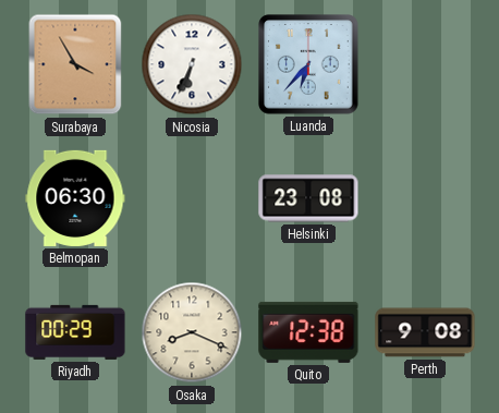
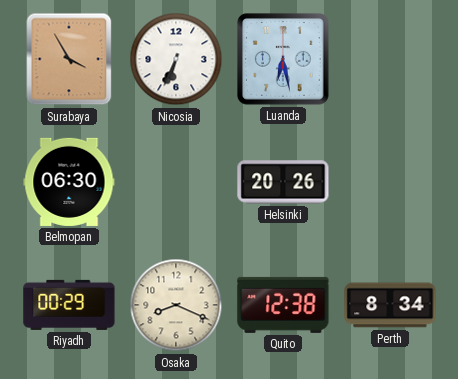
Luanda: 6:37 -> 6:28 (284, 60)
Helsinki: 23:08 -> 20:26 (283, 182)
Perth: 9:08 -> 8:34 (390, 305)
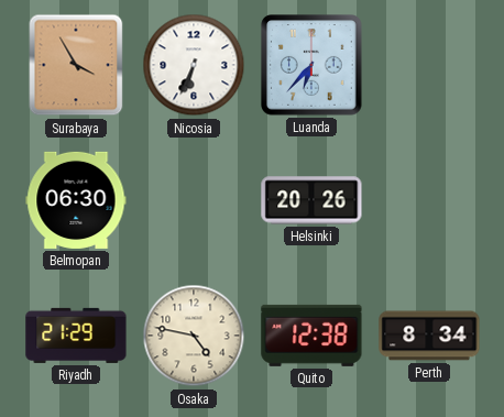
Luanda: 6:28 -> 6:37 (313, 66)
Riyadh: 00:29 -> 21:29 (76, 336)
Osaka: 8:19 -> 4:47 (194, 336)
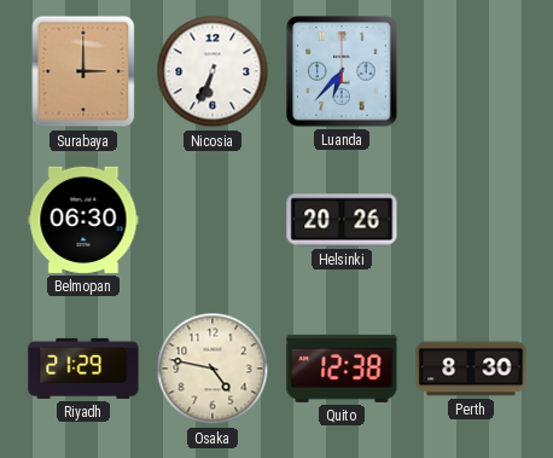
Surabaya: 3:55 -> 3:00 (83, 71)
Perth: 8:34 -> 8:30 (471, 369)
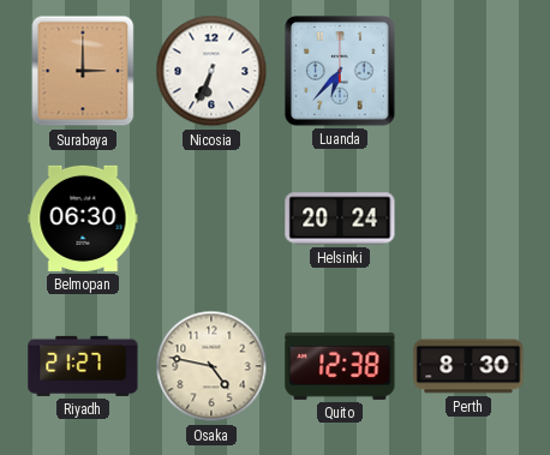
Helsinki: 20:26 -> 20:24 (340, 218)
Riyadh: 21:29 -> 21:27 (83, 366)
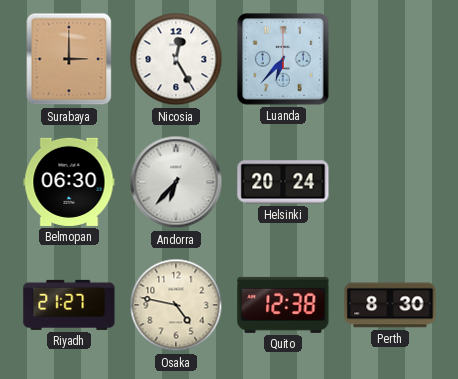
Nicosia: 6:34 -> 12:25 (176, 59)
Andorra: none -> 6:37 (176, 182)
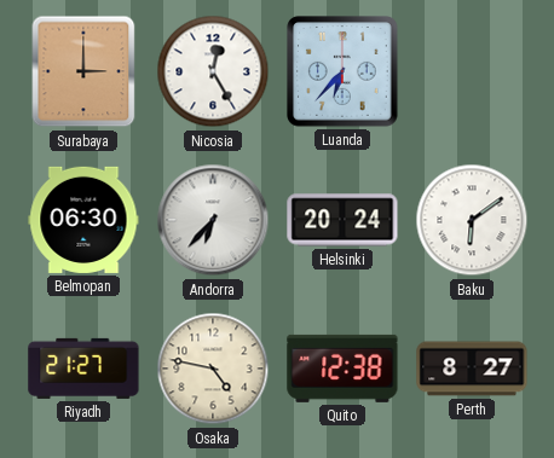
Baku: none -> 6:09 (472, 220)
Perth: 8:30 -> 8:27 (472, 369)
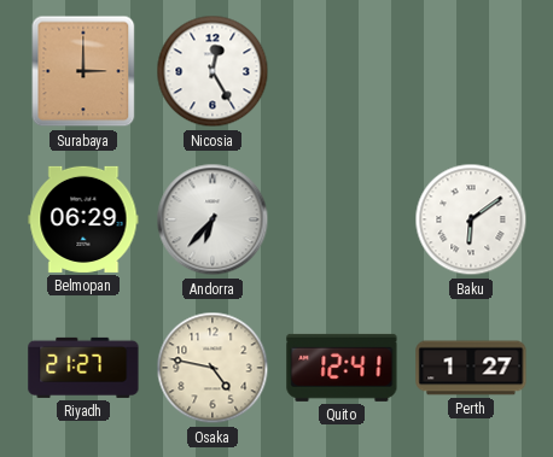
Luanda: 6:37 -> none (344, 73)
Belmopan: 06:30 -> 06:29 (83, 219)
Helsinki: 20:24 -> none (342, 220)
Quito: 12:38 -> 12:41 (342, 368)
Perth: 8:27 -> 1:27 (471, 368)
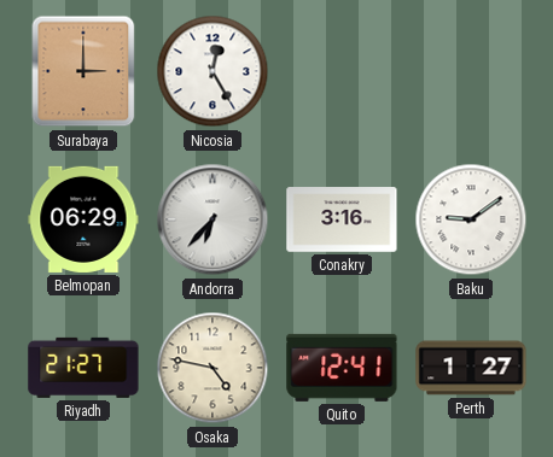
Conakry: none -> 3:16 (342, 219)
Baku: 6:09 -> 9:09 (471, 219)
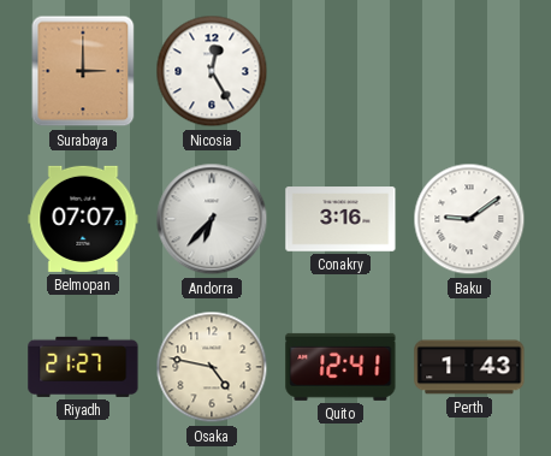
Belmopan: 06:29 -> 07:07 (83, 219)
Perth: 1:27 -> 1:43 (469, 367)
